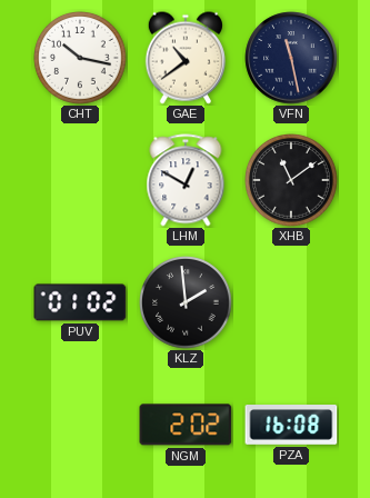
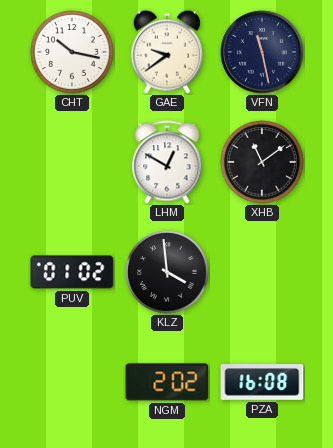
GAE: 10:39 -> 9:39 (167, 52)
KLZ: 1:59 -> 3:59 (167, 272)
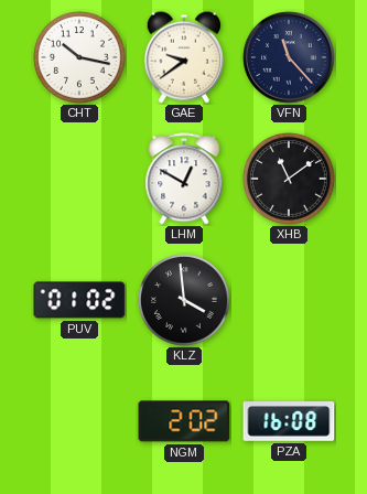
VFN: 11:28 -> 11:23 (289, 57)
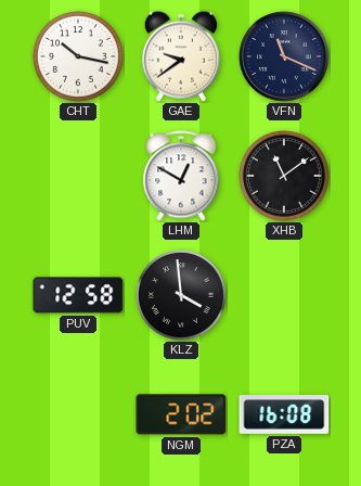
VFN: 11:23 -> 11:19 (284, 56)
PUV: 01:02 -> 12:58 (78, 295)
